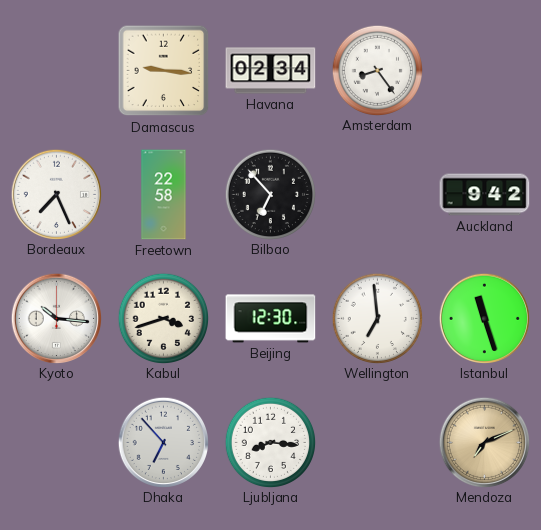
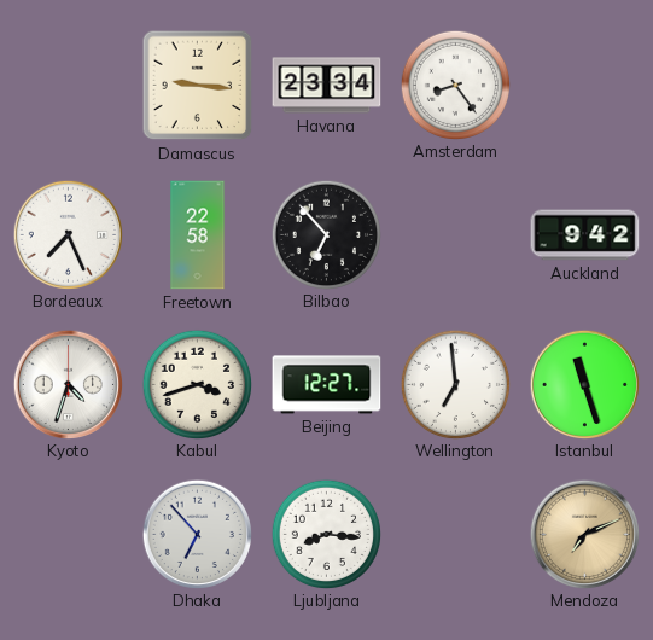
Havana: 02:34 -> 23:34 (327, 86)
Kyoto: 10:16 -> 4:33 (68, 384)
Beijing: 12:30 -> 12:27 (327, 385)
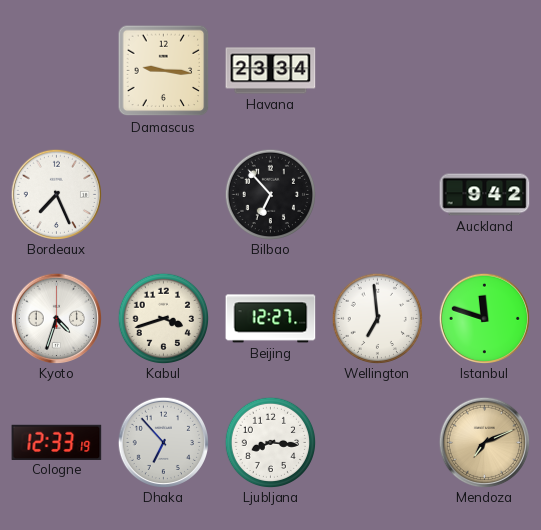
Amsterdam: 8:24 -> none (455, 85)
Freetown: 22:58 -> none (198, 235)
Istanbul: 11:27 -> 11:48 (484, 318)
Cologne: none -> 12:33 (57, 442)
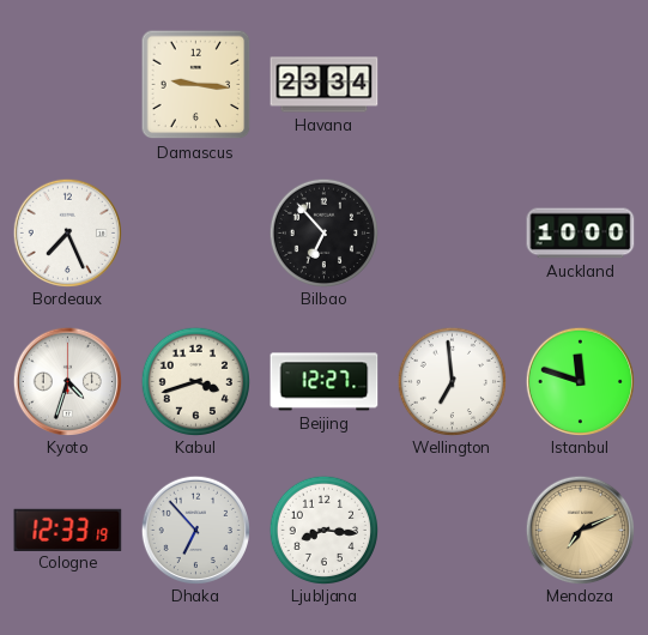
Auckland: 9:42 -> 10:00 (581, 234)
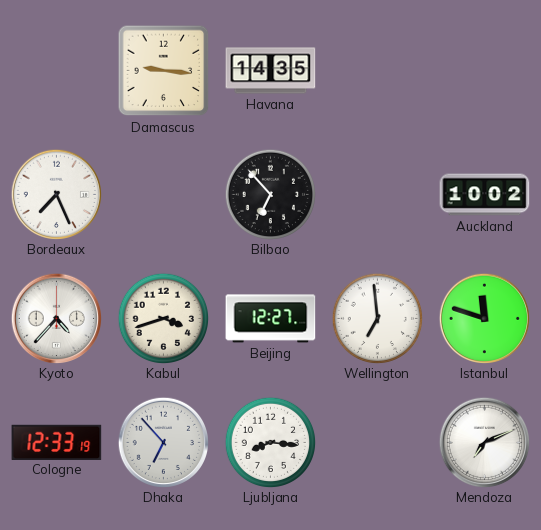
Havana: 23:34 -> 14:35 (271, 71)
Auckland: 10:00 -> 10:02 (485, 195)
Kyoto: 4:33 -> 4:37 (56, 318)
Mendoza dial: champagne -> white (484, 442)
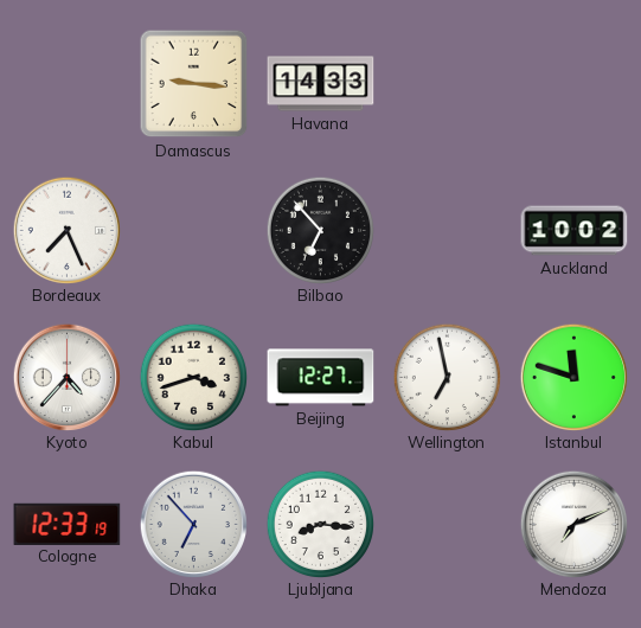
Havana: 14:35 -> 14:33 (321, 84)
Wellington: 6:59 -> 6:58 (447, 377)
